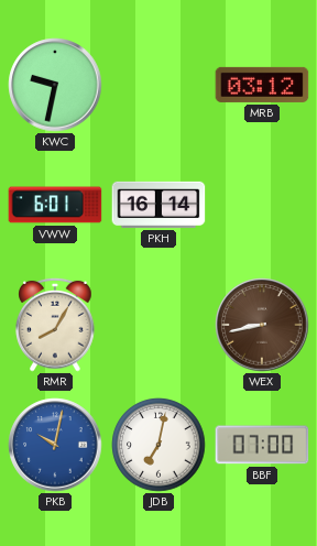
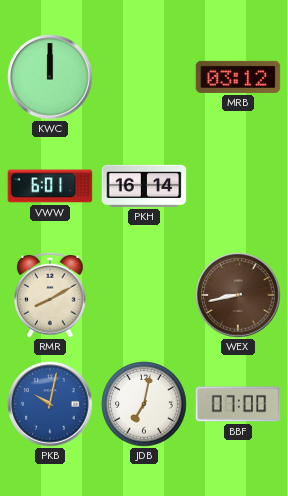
KWC: 9:32 -> 12:00 (50, 77)
RMR: 8:05 -> 8:10 (50, 295)
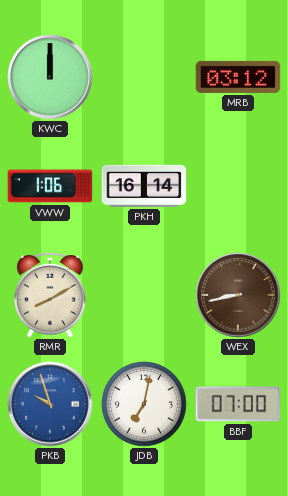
VWW: 6:01 -> 1:06 (50, 186)
PKB: 10:02 -> 9:57 (50, 404)
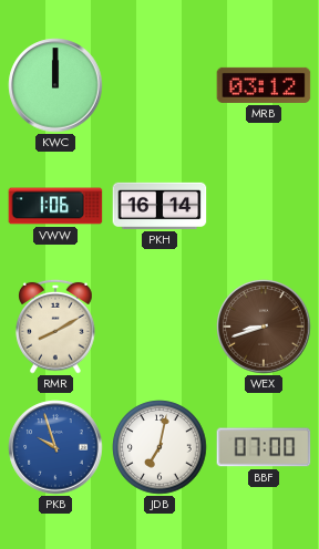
WEX: 8:43 -> 8:42 (264, 327)
